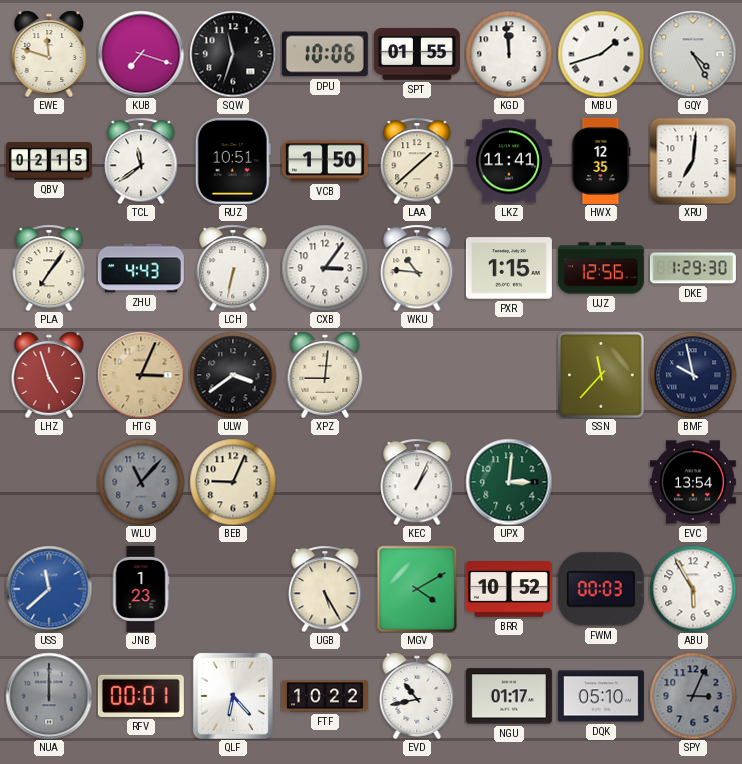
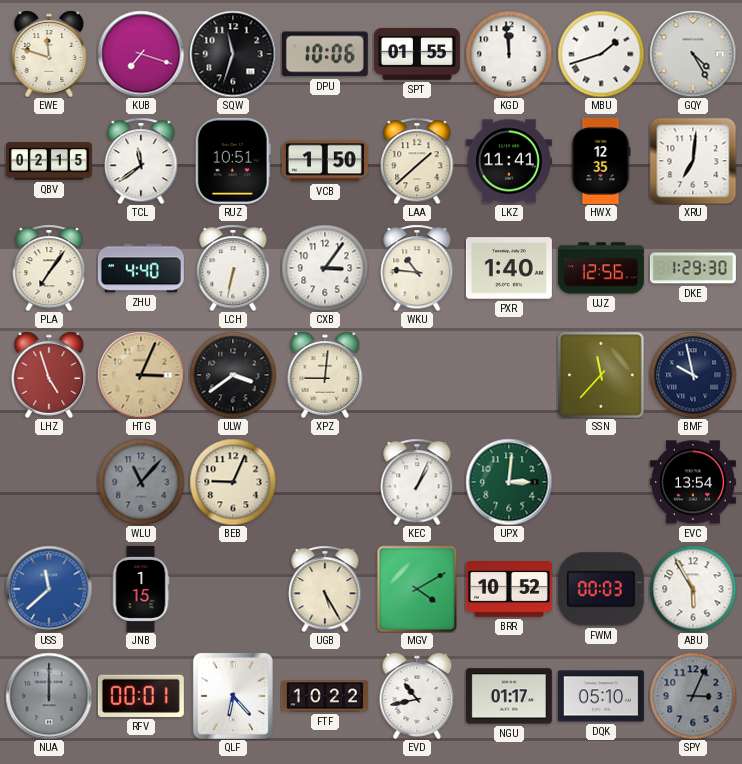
ZHU: 4:43 -> 4:40 (141, 268)
PXR: 1:15 -> 1:40 (509, 268)
JNB: 1:23 -> 1:15 (141, 589)
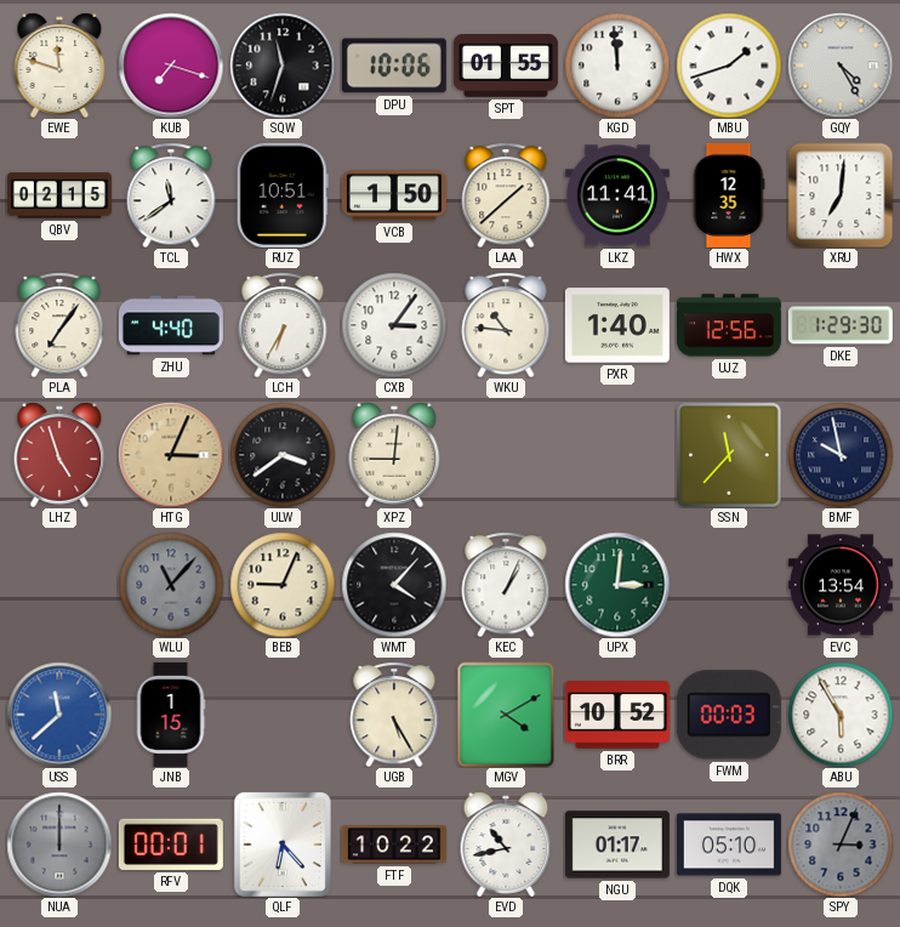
LCH: 6:32 -> 6:35 (283, 325)
WMT: none -> 4:07 (394, 585)
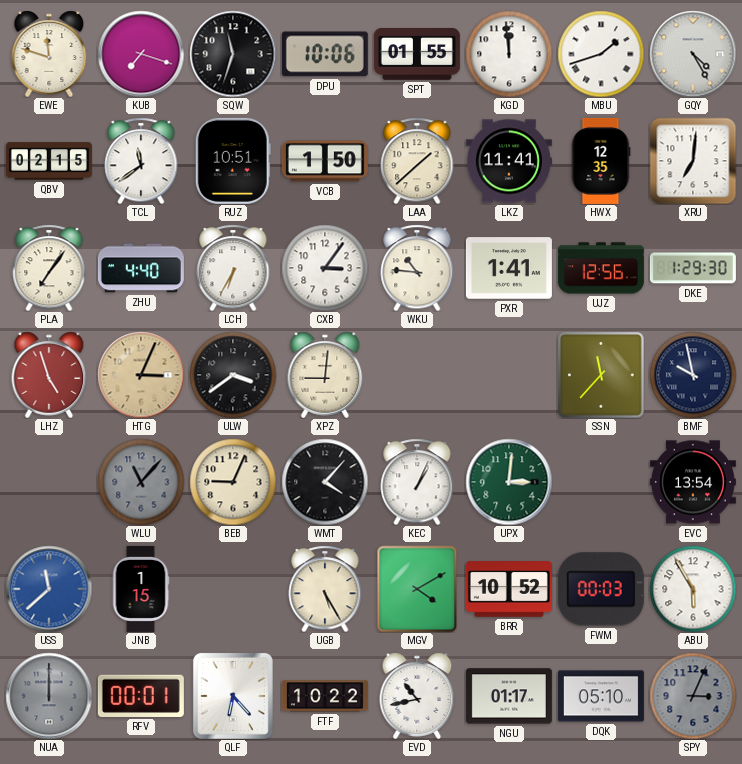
PXR: 1:40 -> 1:41 (509, 268)
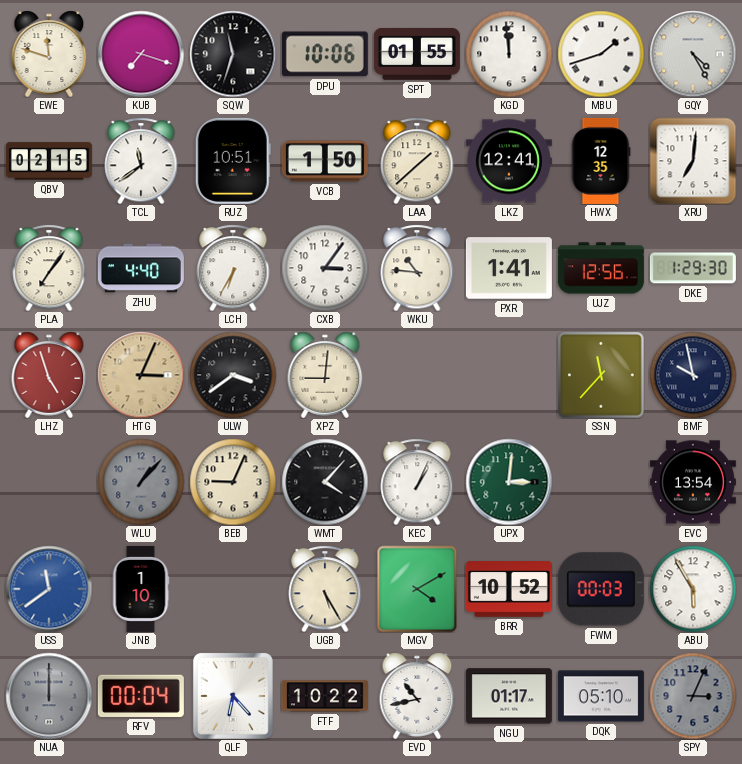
LKZ: 11:41 -> 12:41 (509, 161)
WLU: 11:07 -> 1:07 (141, 482)
USS: 11:38 -> 11:39 (49, 589)
JNB: 1:15 -> 1:10 (141, 589)
RFV: 00:01 -> 00:04 (141, 696)
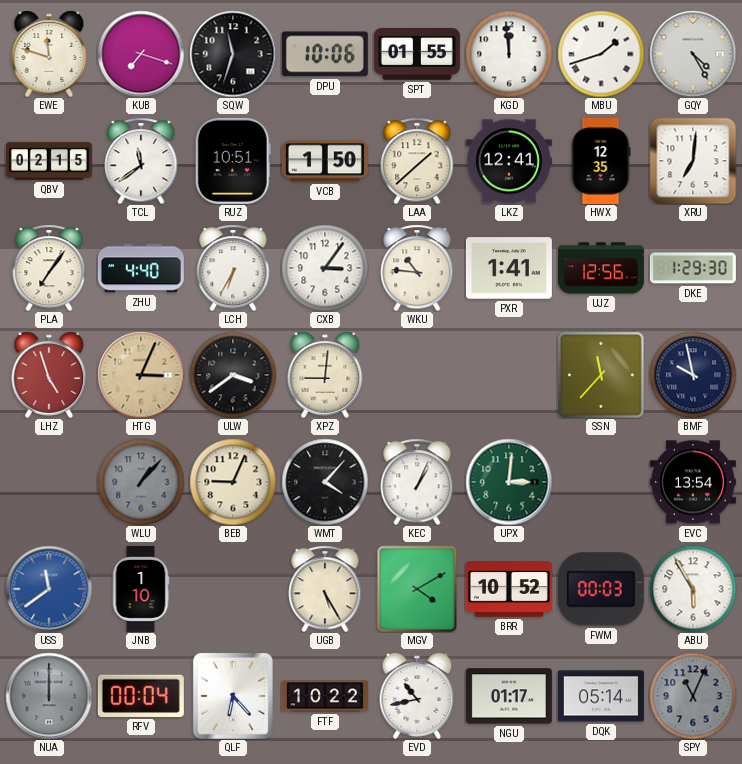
DQK: 05:10 -> 05:14 (601, 696)
SPY: 3:04 -> 11:04 (693, 696)
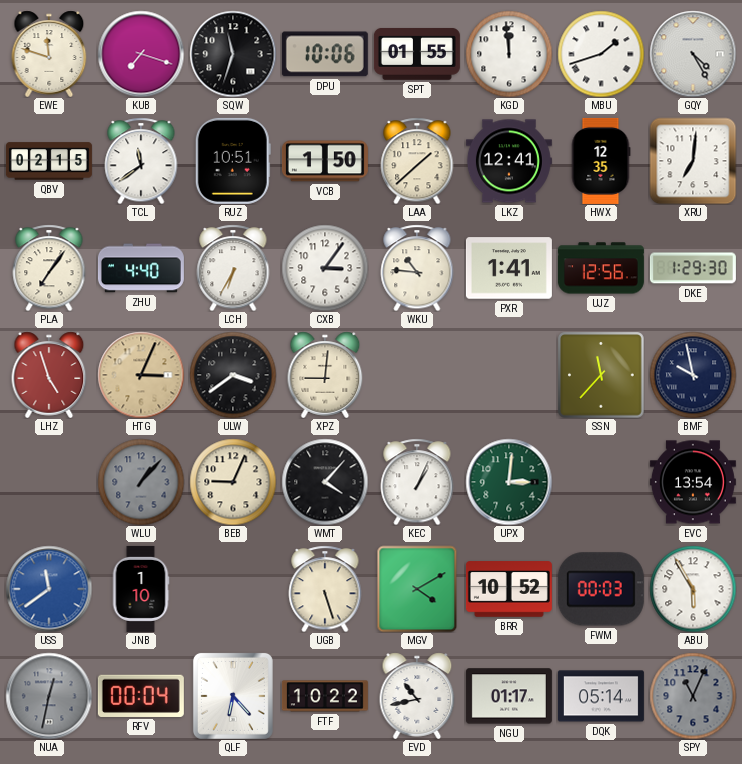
UGB: 5:25 -> 5:27 (325, 589)
NUA: 12:00 -> 12:32 (49, 696)
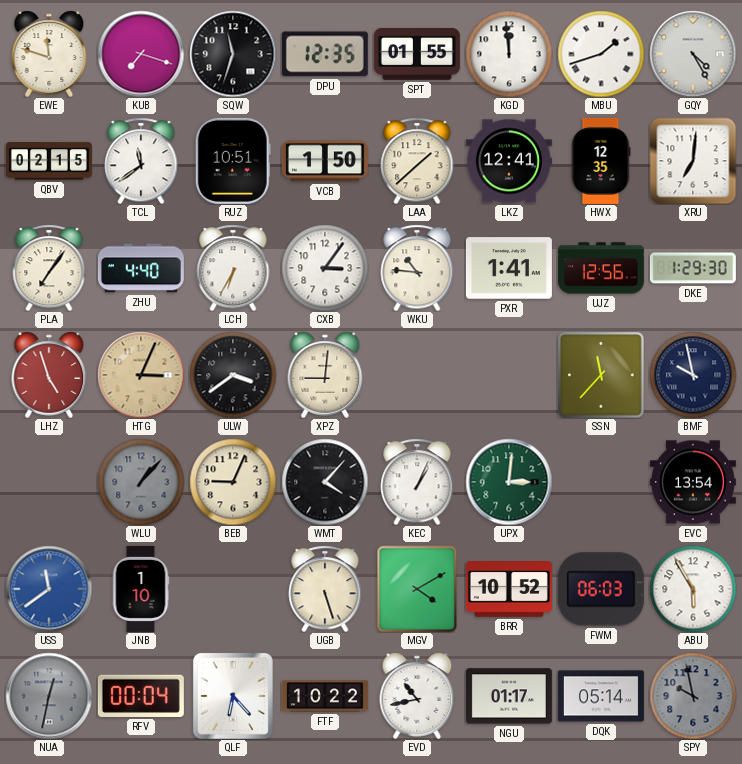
DPU: 10:06 -> 12:35 (325, 54)
FWM: 00:03 -> 06:03 (601, 589)
SPY: 11:04 -> 9:58 (693, 696)
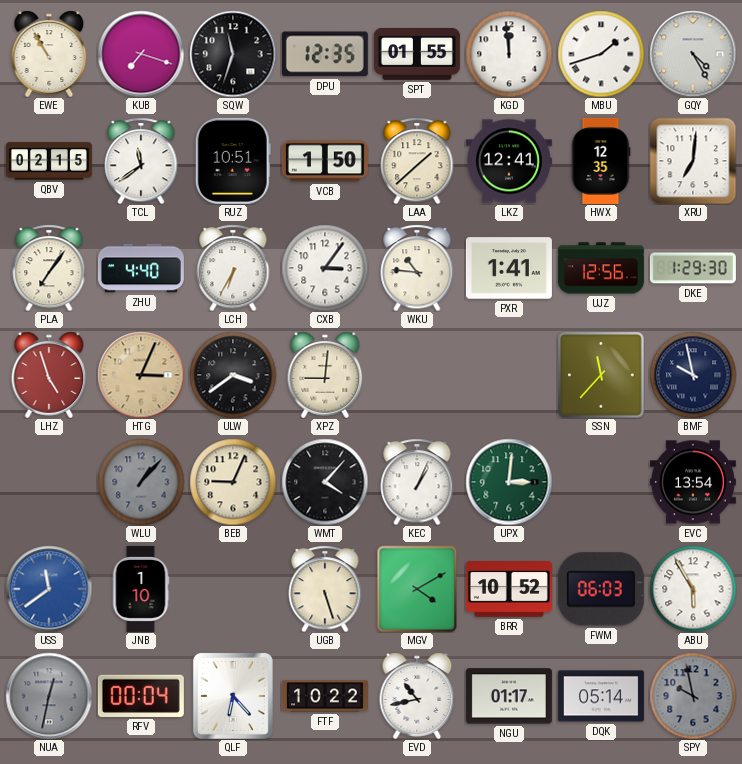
EWE: 11:48 -> 10:55 (49, 54)
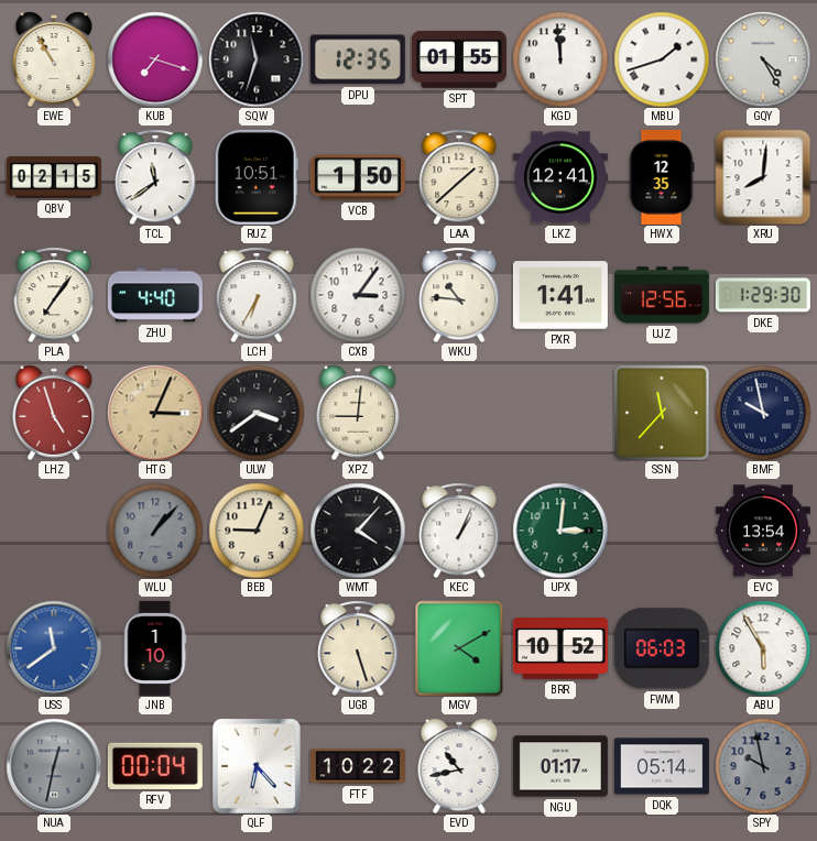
XRU: 7:01 -> 8:01 (763, 177)
